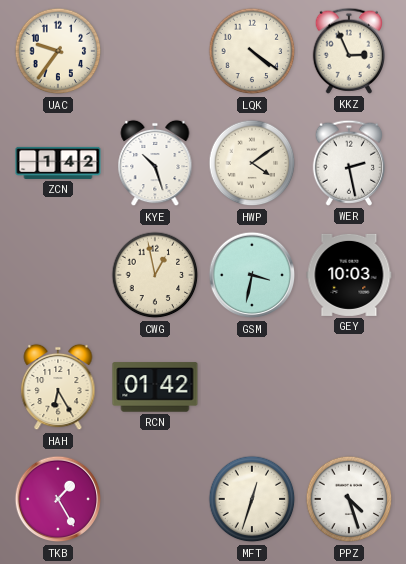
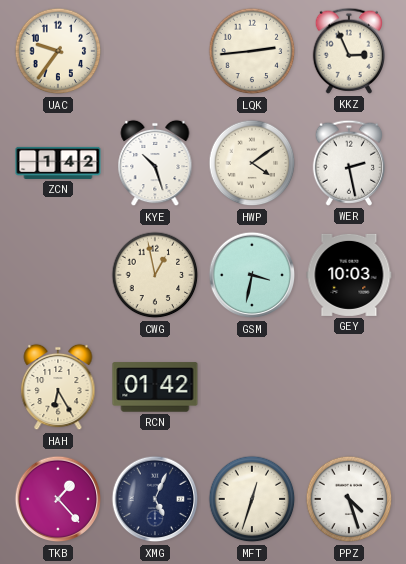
LQK: 4:21 -> 2:44 (252, 51)
TKB: 1:25 -> 1:23 (58, 499)
XMG: none -> 5:04 (155, 499)
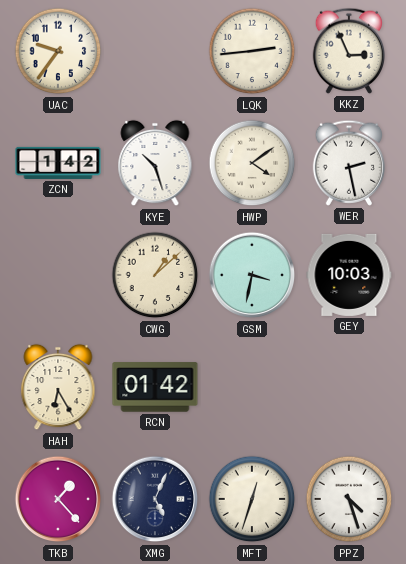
CWG: 12:58 -> 1:08 (155, 275)
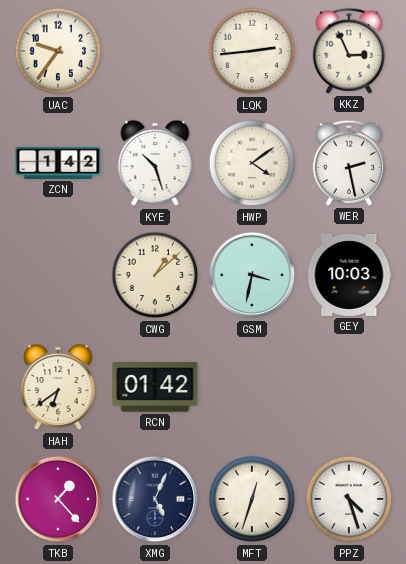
HAH: 6:25 -> 6:39 (58, 387)
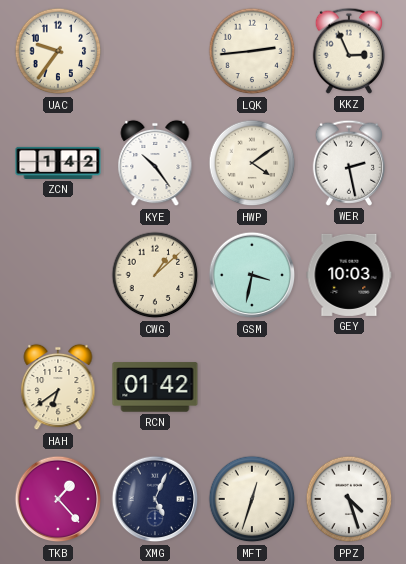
KYE: 10:27 -> 10:24 (155, 163)
